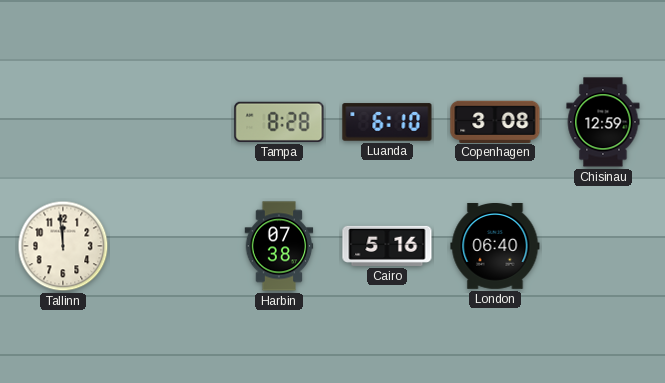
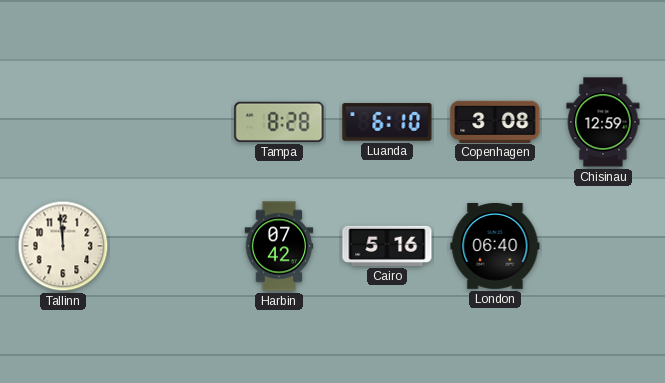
Harbin: 07:38 -> 07:42 (279, 246)
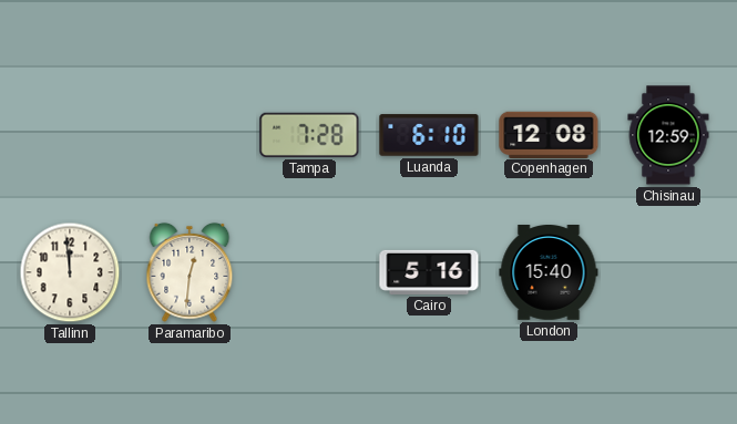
Tampa: 8:28 -> 7:28 (309, 135)
Copenhagen: 3:08 -> 12:08 (549, 134)
Paramaribo: none -> 12:31 (190, 272)
Harbin: 07:42 -> none (279, 246)
London: 06:40 -> 15:40 (549, 273)
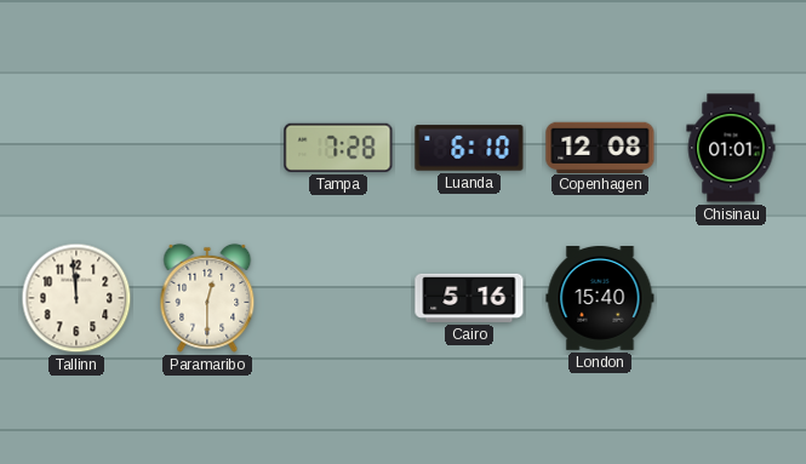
Chisinau: 12:59 -> 01:01 (731, 148)
Paramaribo: 12:31 -> 12:30 (207, 298)
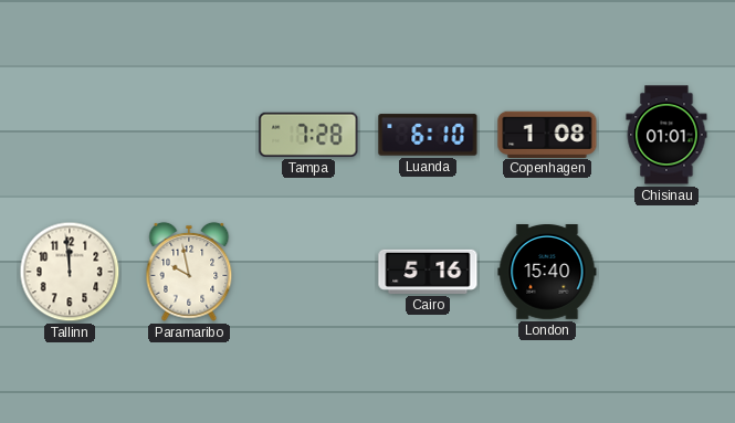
Copenhagen: 12:08 -> 1:08 (547, 134)
Paramaribo: 12:30 -> 9:58 (189, 272)
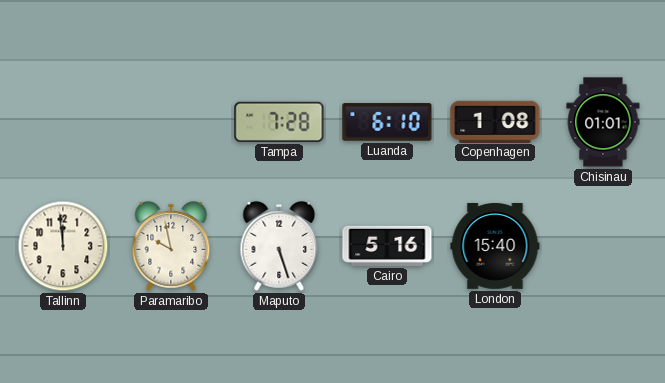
Maputo: none -> 5:27 (279, 246)
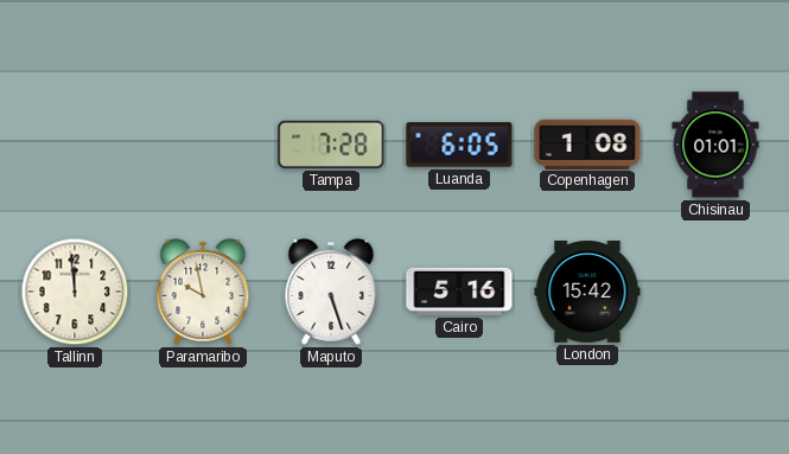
Luanda: 6:10 -> 6:05 (459, 145)
London: 15:40 -> 15:42 (587, 293)
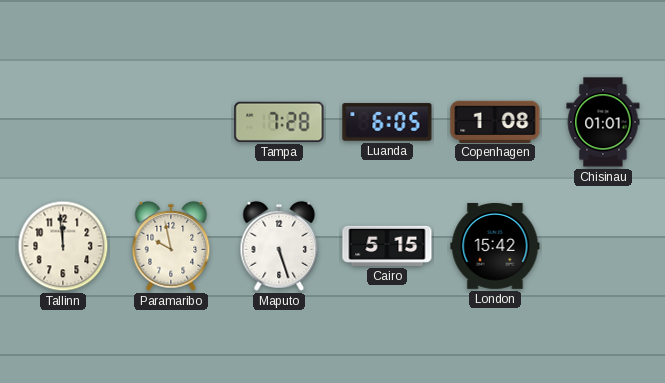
Cairo: 5:16 -> 5:15 (387, 246)
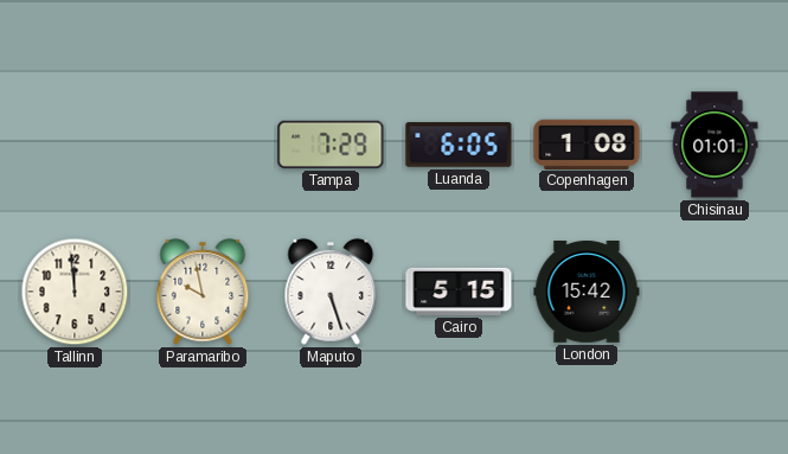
Tampa: 7:28 -> 7:29 (331, 145)
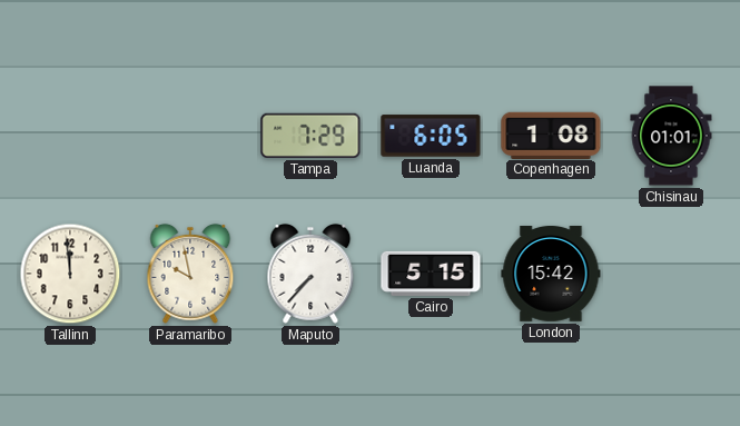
Maputo: 5:27 -> 7:37 (310, 274)
